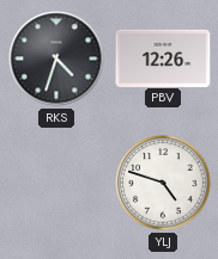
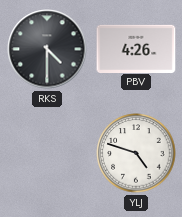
RKS: 4:33 -> 4:30 (47, 49)
PBV: 12:26 -> 4:26 (136, 48)
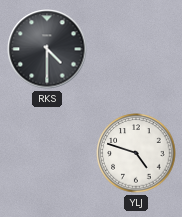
PBV: 4:26 -> none (136, 48)
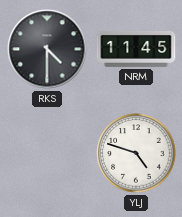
NRM: none -> 11:45 (136, 49)
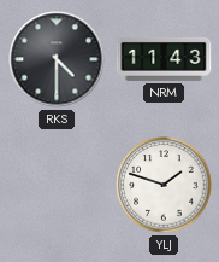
NRM: 11:45 -> 11:43 (164, 59)
YLJ: 4:48 -> 1:48 (164, 185)
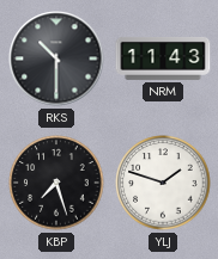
RKS: 4:30 -> 10:30 (56, 58)
KBP: none -> 7:27 (56, 183)
